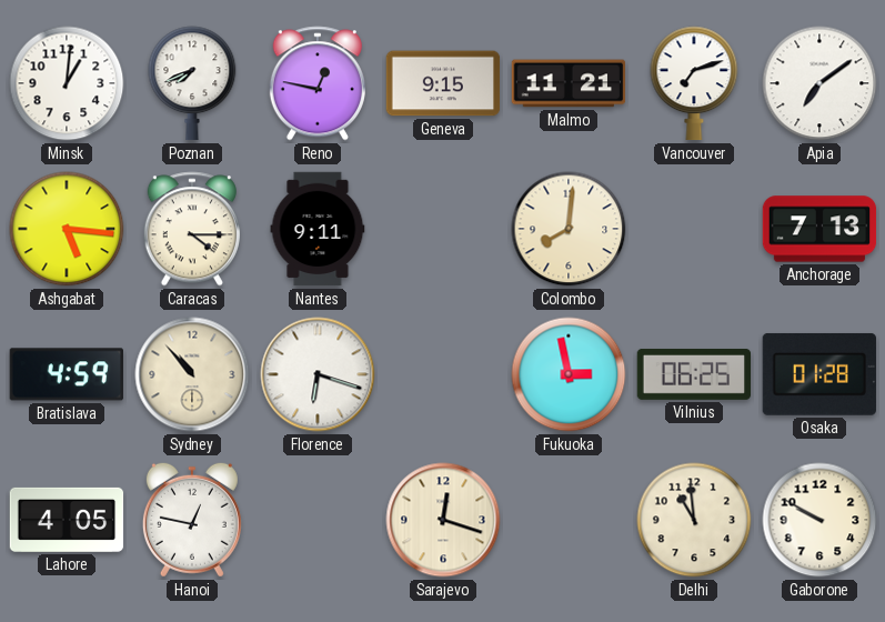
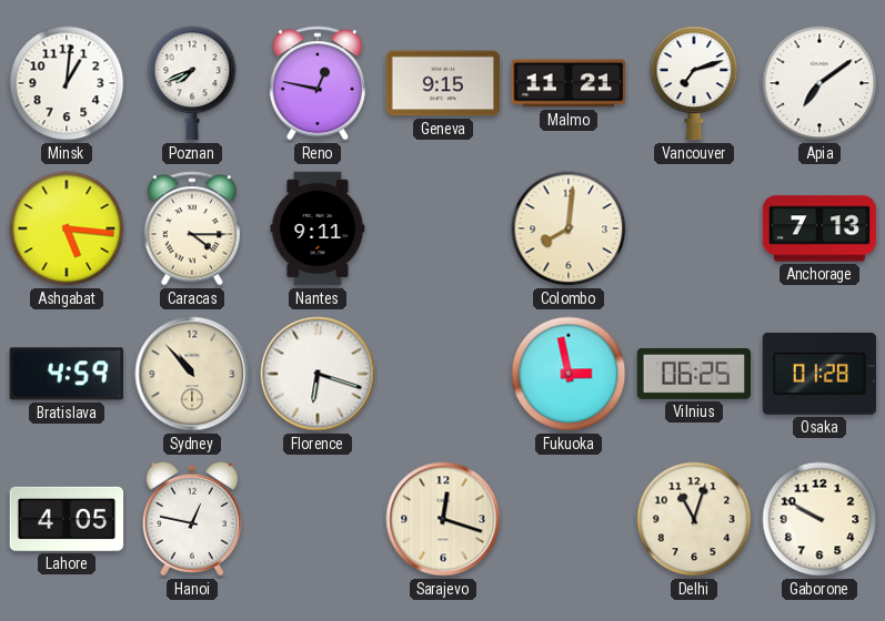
Delhi: 10:59 -> 11:03 (694, 519)
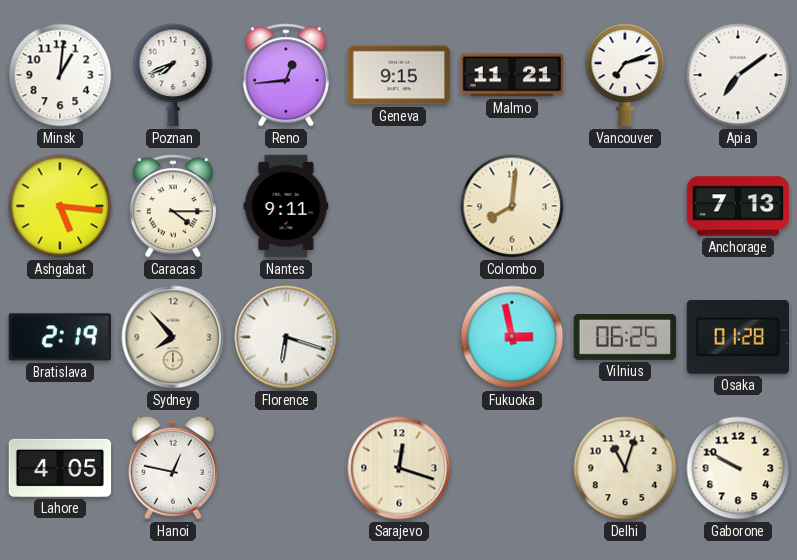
Reno: 12:47 -> 12:44 (286, 75)
Bratislava: 4:59 -> 2:19 (60, 337)
Sydney: 10:53 -> 7:53 (173, 337)
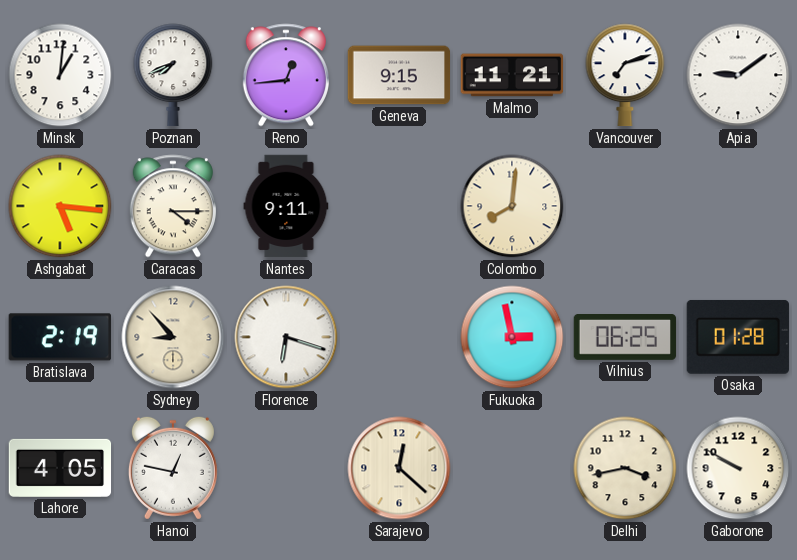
Apia: 7:09 -> 9:09 (738, 75)
Anchorage: 7:13 -> none (738, 206)
Sydney: 7:53 -> 8:53 (173, 337)
Sarajevo: 12:18 -> 12:22 (399, 468)
Delhi: 11:03 -> 3:43 (625, 468)
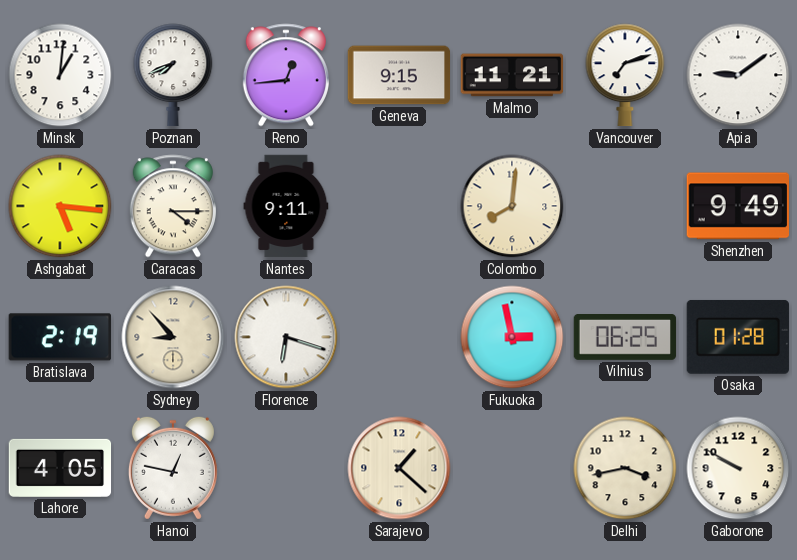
Shenzhen: none -> 9:49 (737, 206)
Sarajevo: 12:22 -> 1:22 (399, 468)
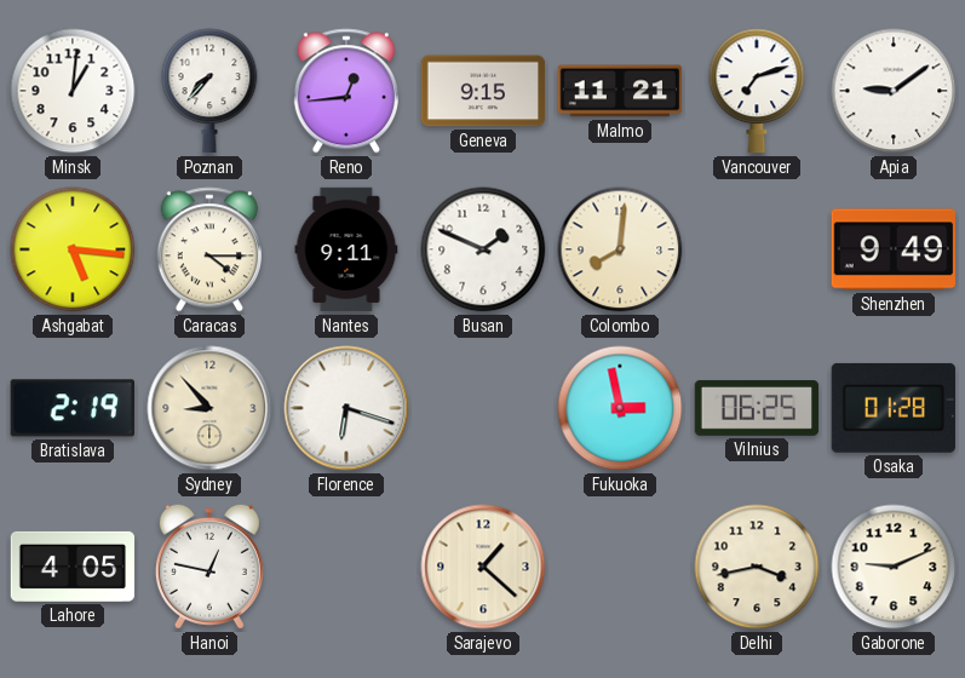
Poznan: 7:41 -> 7:37 (209, 91)
Busan: none -> 1:49 (483, 249)
Gaborone: 9:50 -> 9:11 (894, 567)
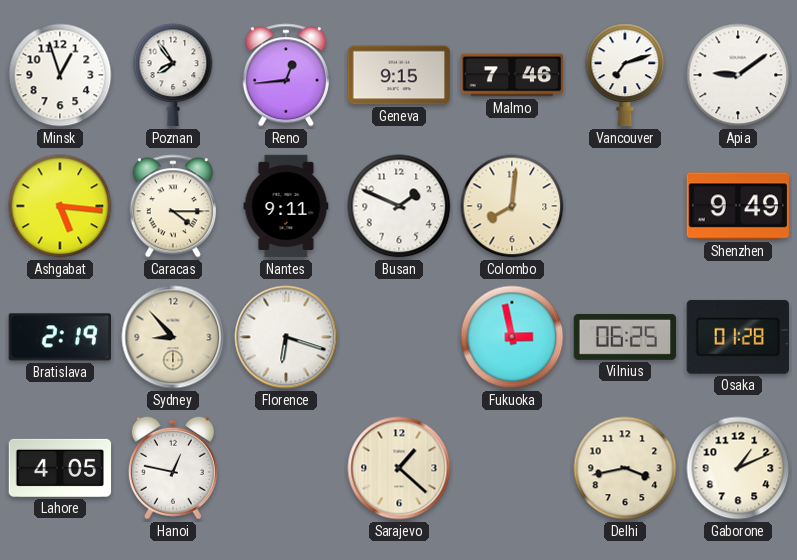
Minsk: 1:01 -> 12:57 (60, 75)
Poznan: 7:37 -> 7:54 (173, 75)
Malmo: 11:21 -> 7:46 (512, 75)
Gaborone: 9:11 -> 1:11 (738, 468)
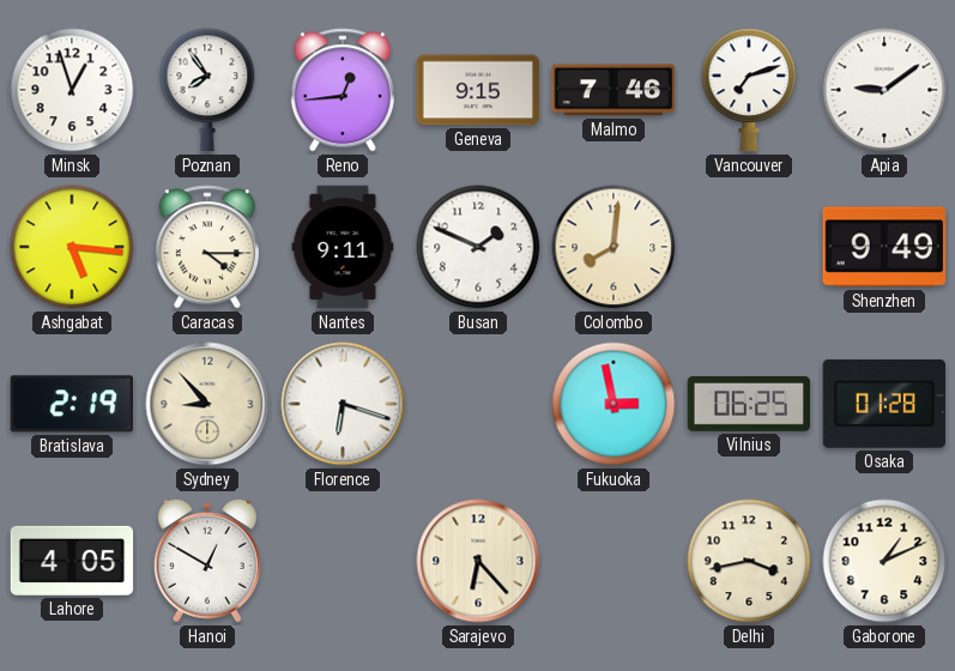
Hanoi: 12:47 -> 12:50 (207, 561)
Sarajevo: 1:22 -> 6:23 (478, 561)
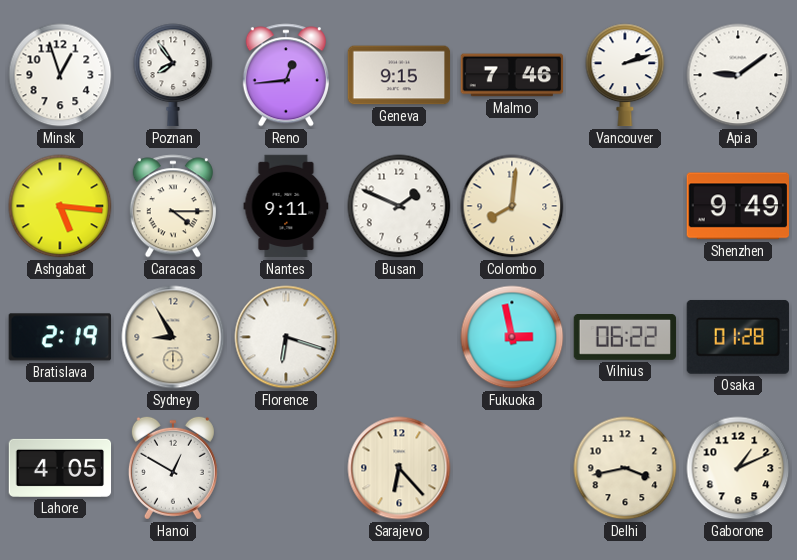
Vancouver: 7:12 -> 2:12 (625, 75)
Sydney: 8:53 -> 8:55 (173, 337)
Vilnius: 06:25 -> 06:22 (625, 338)
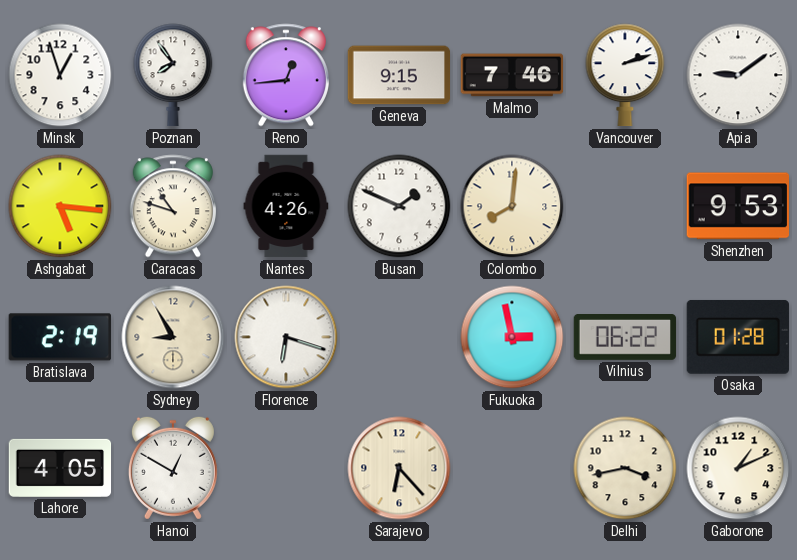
Caracas: 4:15 -> 10:48 (173, 206)
Nantes: 9:11 -> 4:26 (286, 206)
Shenzhen: 9:49 -> 9:53 (737, 206)
